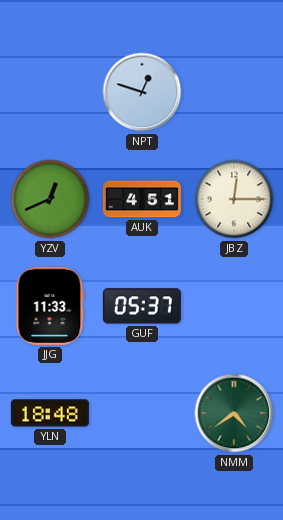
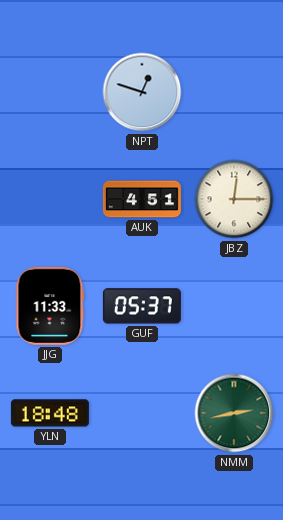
YZV: 12:41 -> none (50, 199)
NMM: 4:39 -> 2:43 (234, 413)
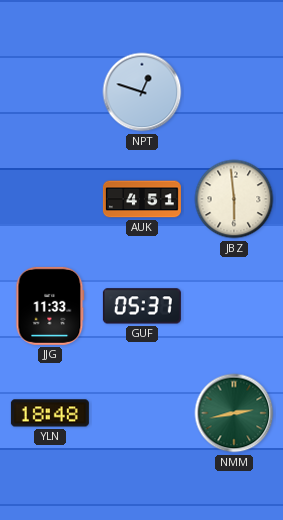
JBZ: 12:15 -> 5:59 (234, 199)
